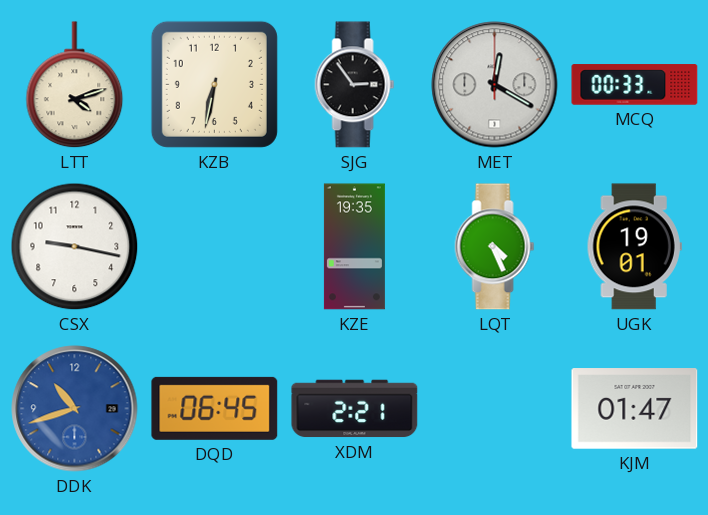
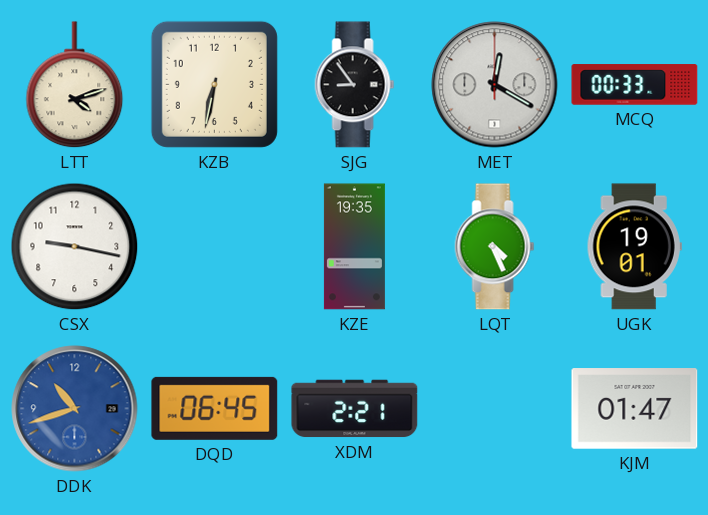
SJG: 2:54 -> 8:54 (355, 85)
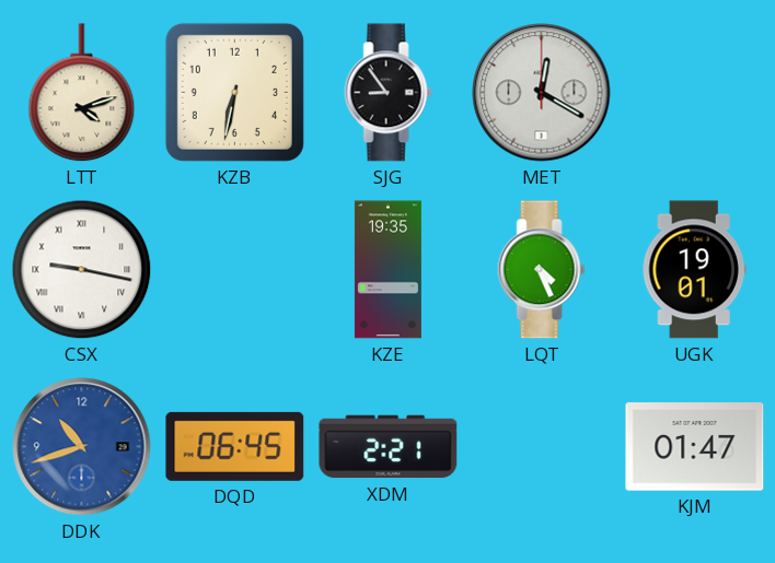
MCQ: 00:33 -> none (635, 85)
CSX numerals: Arabic -> Roman (82, 270)
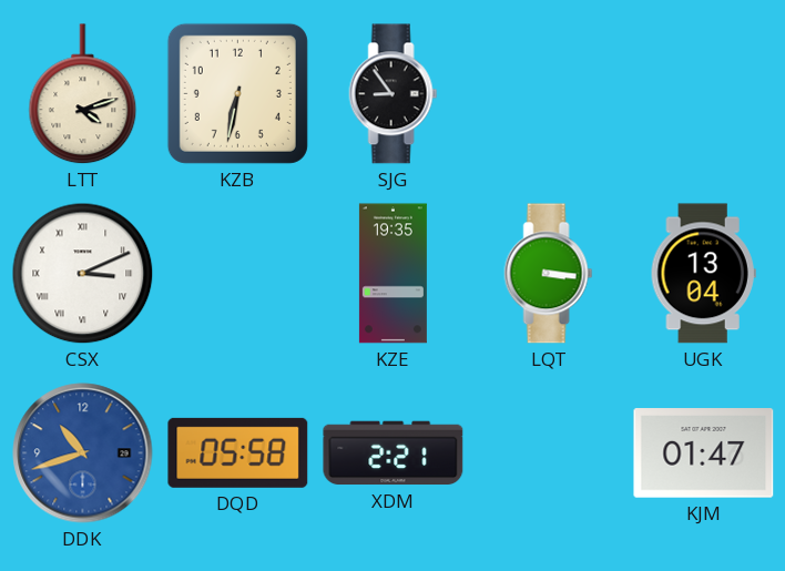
MET: 12:20 -> none (542, 93)
CSX: 9:17 -> 3:11 (83, 274)
LQT: 4:26 -> 3:16 (549, 274)
UGK: 19:01 -> 13:04 (703, 274)
DQD: 06:45 -> 05:58 (238, 452)
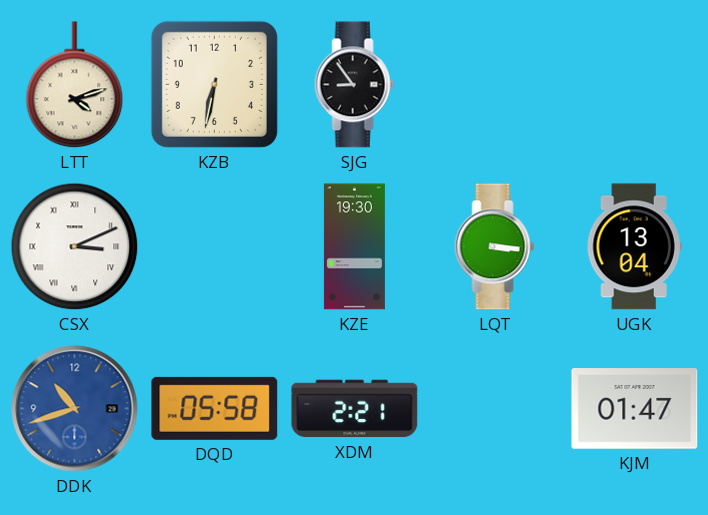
KZE: 19:35 -> 19:30 (354, 247)
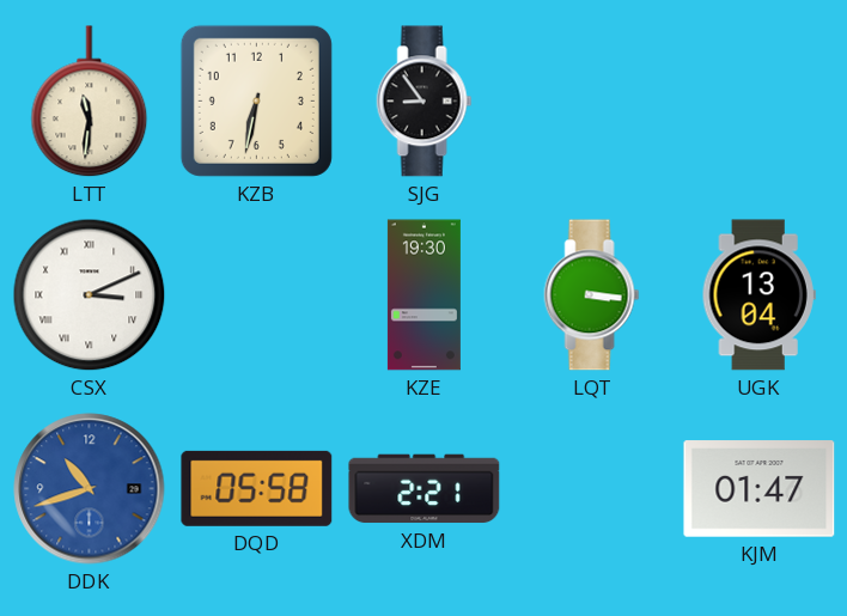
LTT: 4:12 -> 11:31 (90, 102)
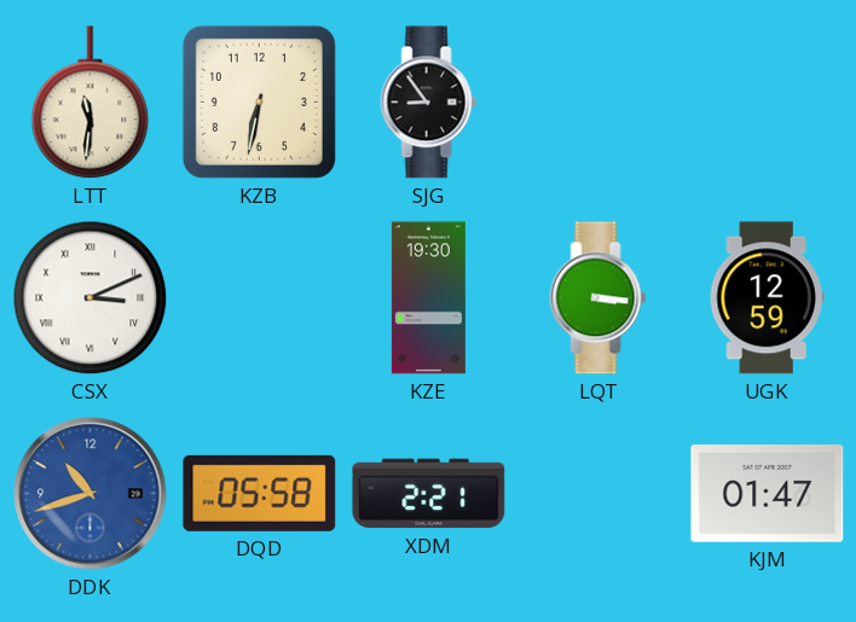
UGK: 13:04 -> 12:59 (767, 298)
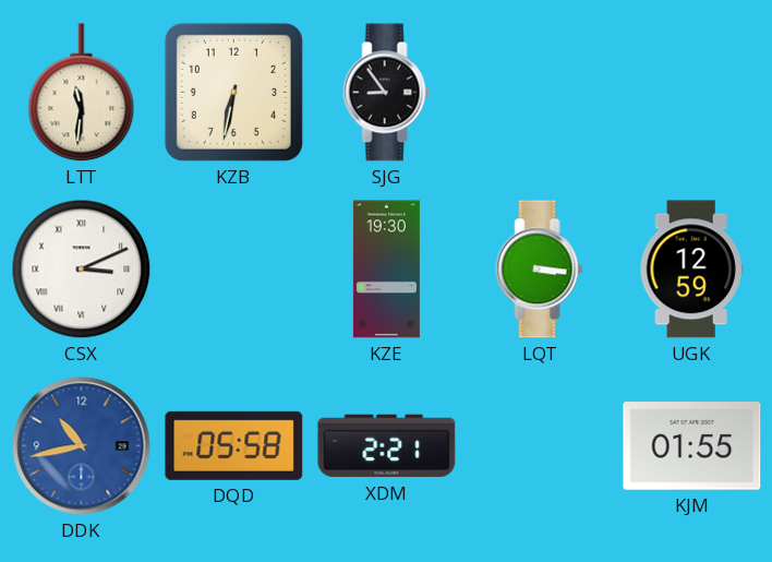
DDK: 10:42 -> 10:43 (82, 446)
KJM: 01:47 -> 01:55 (692, 446)
